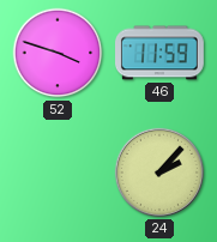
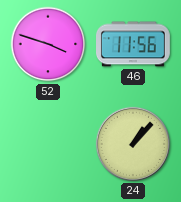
46: 11:59 -> 11:56 (134, 44)
24: 2:07 -> 1:07 (133, 144)
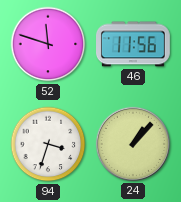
52: 3:48 -> 11:48 (48, 44)
94: none -> 3:33 (48, 144)
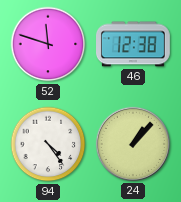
46: 11:56 -> 12:38 (134, 44)
94: 3:33 -> 4:24 (48, 144)
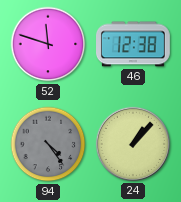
94 dial: white -> grey (48, 144)
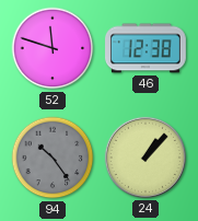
94: 4:24 -> 10:24 (53, 158)
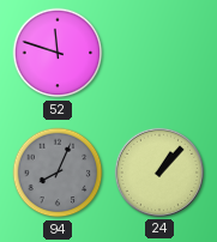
46: 12:38 -> none (147, 48)
94: 10:24 -> 8:04 (58, 173)
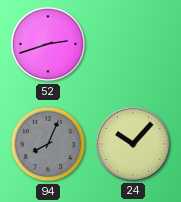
52: 11:48 -> 2:42 (48, 44)
24: 1:07 -> 10:07 (133, 144)
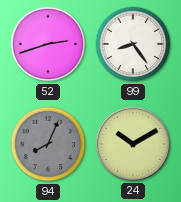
99: none -> 8:24 (133, 44)
24: 10:07 -> 10:10 (133, 144)
